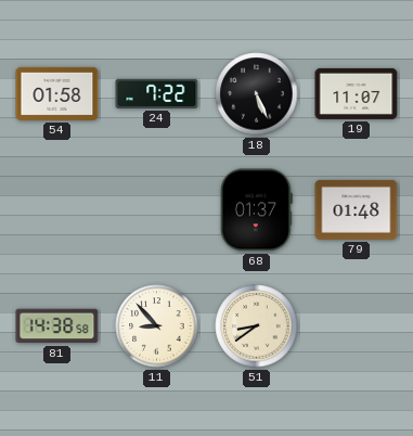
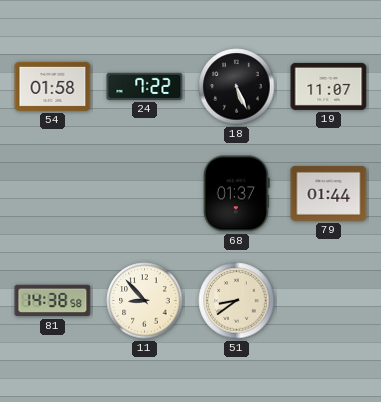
79: 01:48 -> 01:44 (329, 193)
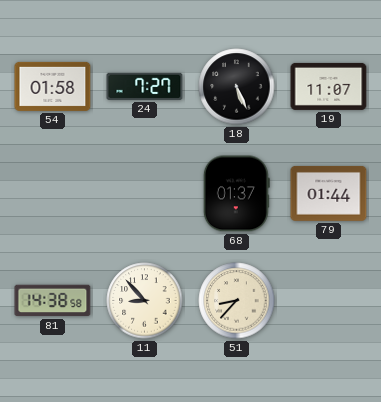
24: 7:22 -> 7:27 (145, 86)
51: 8:39 -> 8:37 (237, 301)
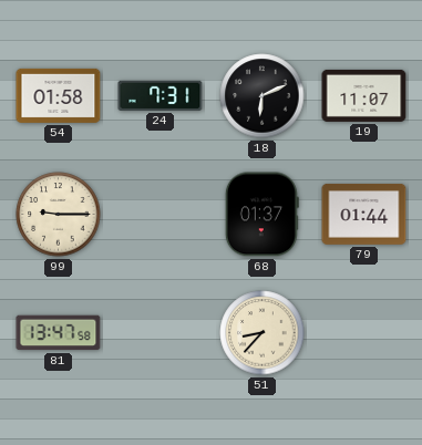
24: 7:27 -> 7:31 (161, 95)
18: 5:26 -> 6:11 (263, 96)
99: none -> 9:15 (59, 215)
81: 14:38 -> 13:47 (59, 333)
11: 8:53 -> none (145, 301)
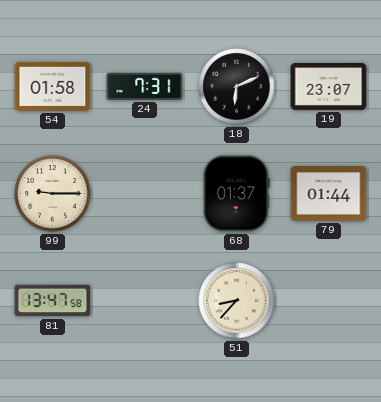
19: 11:07 -> 23:07 (329, 86)
